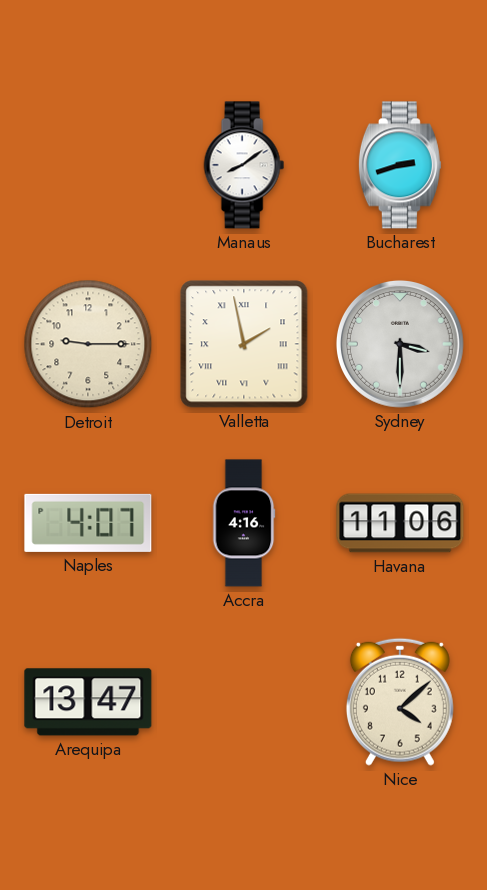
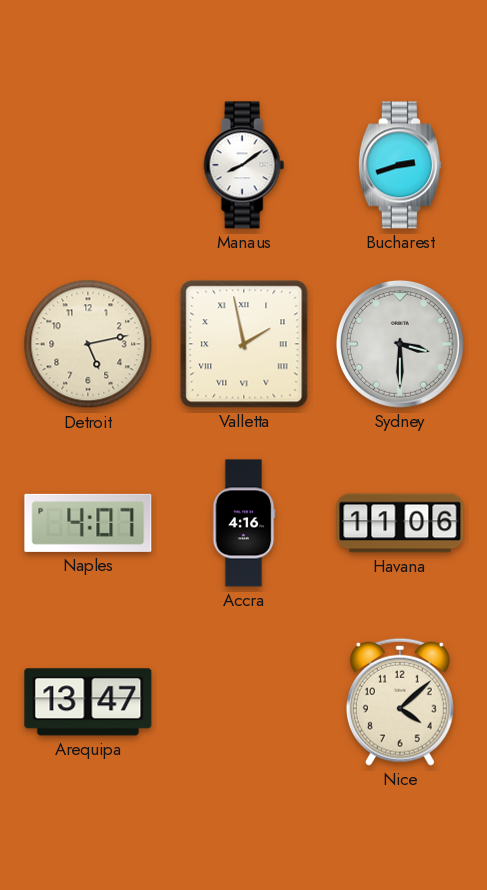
Detroit: 9:15 -> 5:13 (88, 344)
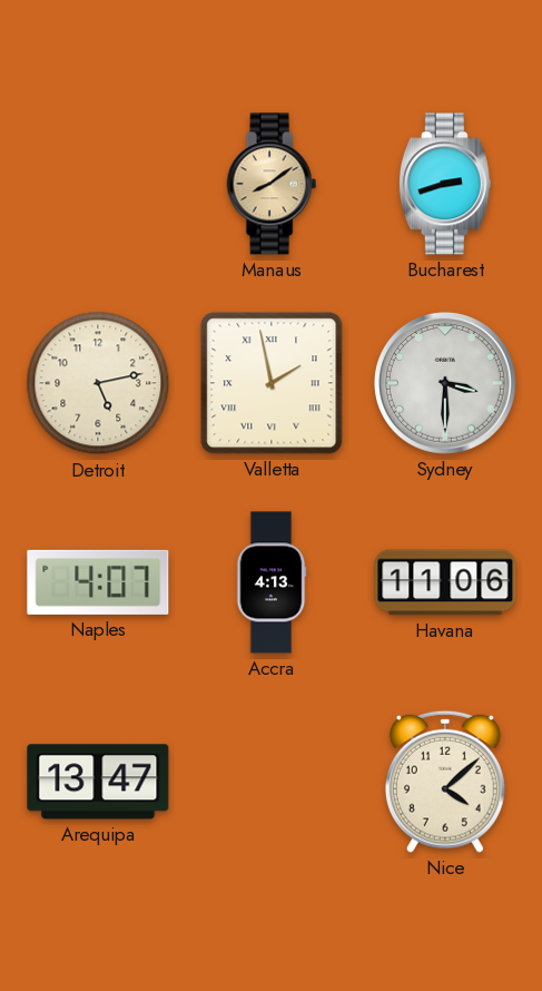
Manaus dial: white -> champagne (272, 184)
Accra: 4:16 -> 4:13 (272, 582)
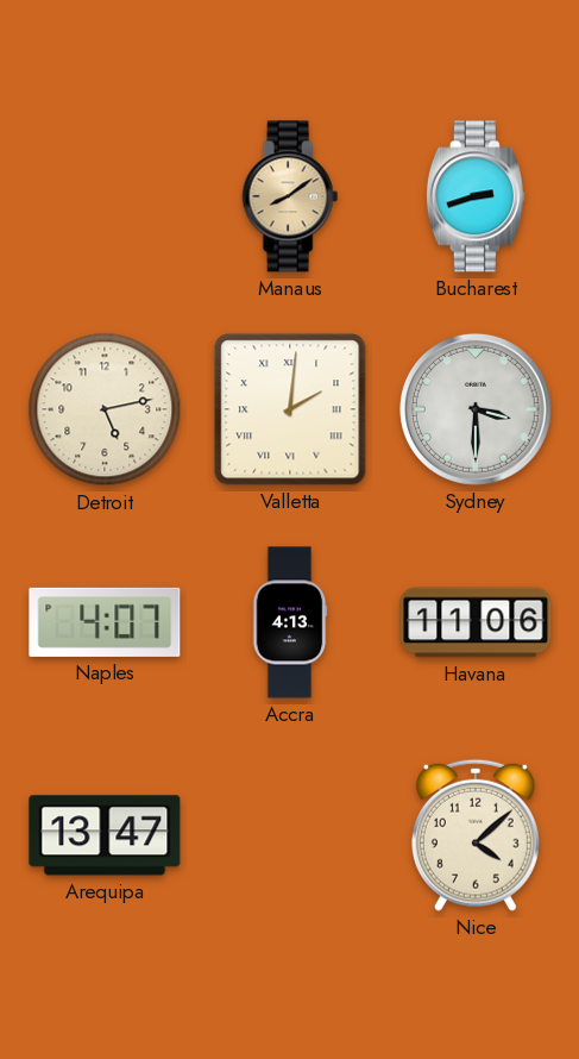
Valletta: 1:58 -> 2:01 (290, 409)
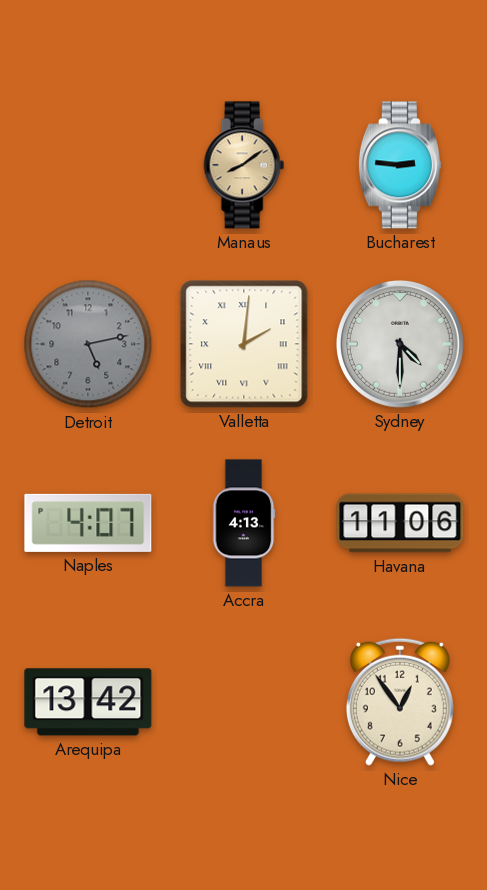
Bucharest: 2:42 -> 2:46 (400, 165)
Detroit dial: cream -> grey (88, 344)
Sydney: 3:30 -> 4:30 (400, 344)
Arequipa: 13:47 -> 13:42 (88, 702)
Nice: 4:08 -> 12:54 (400, 702)
